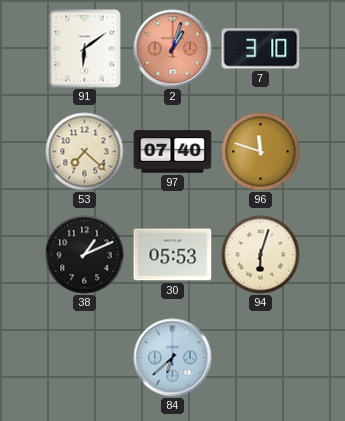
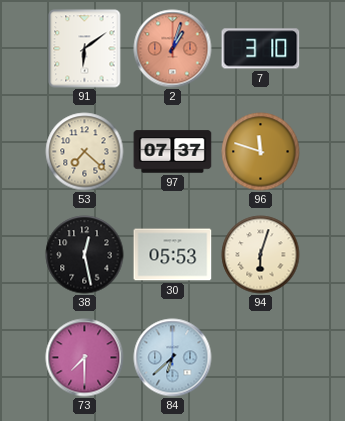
97: 07:40 -> 07:37 (173, 152)
38: 1:11 -> 12:28 (85, 255)
73: none -> 7:30 (85, 358)
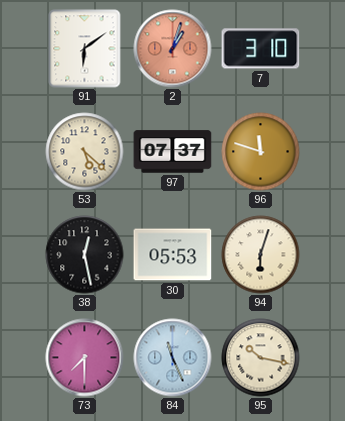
53: 7:22 -> 5:22 (85, 152)
84: 6:38 -> 11:26 (173, 358)
95: none -> 10:17 (261, 358)
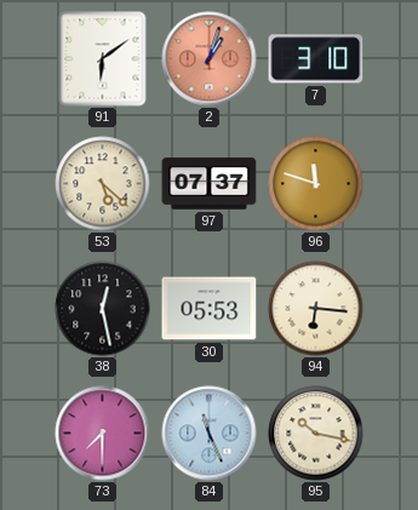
94: 6:03 -> 6:16 (316, 309)
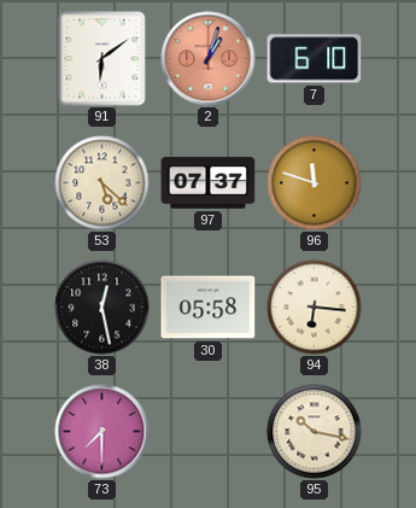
7: 3:10 -> 6:10 (315, 59)
30: 05:53 -> 05:58 (209, 308)
84: 11:26 -> none (210, 434)
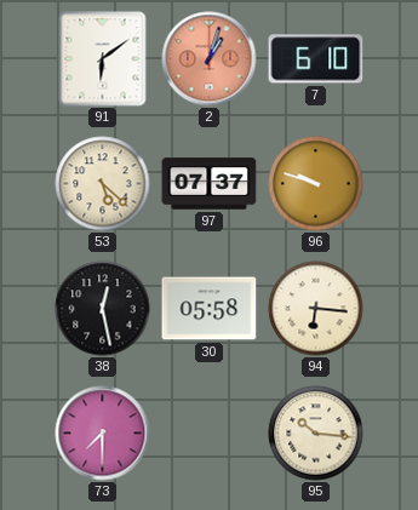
96: 11:48 -> 9:48 (316, 184)
95: 10:17 -> 10:16 (316, 434)
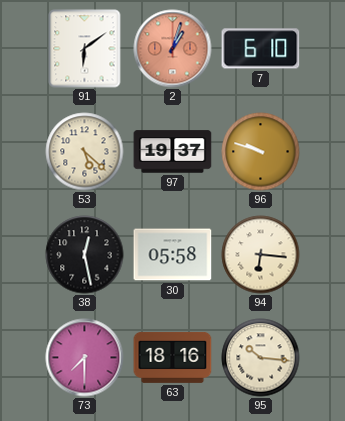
97: 07:37 -> 19:37 (173, 152)
63: none -> 18:16 (173, 357)
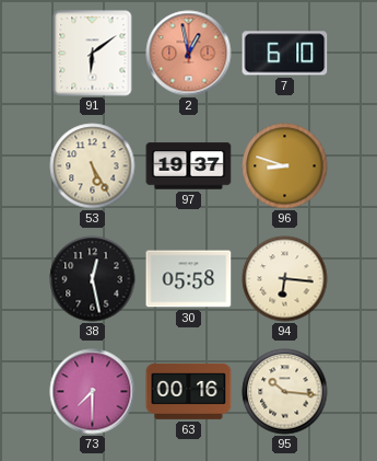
2: 1:03 -> 12:58 (189, 54)
53: 5:22 -> 5:25 (93, 166)
96: 9:48 -> 8:48 (285, 166)
63: 18:16 -> 00:16 (189, 391)
